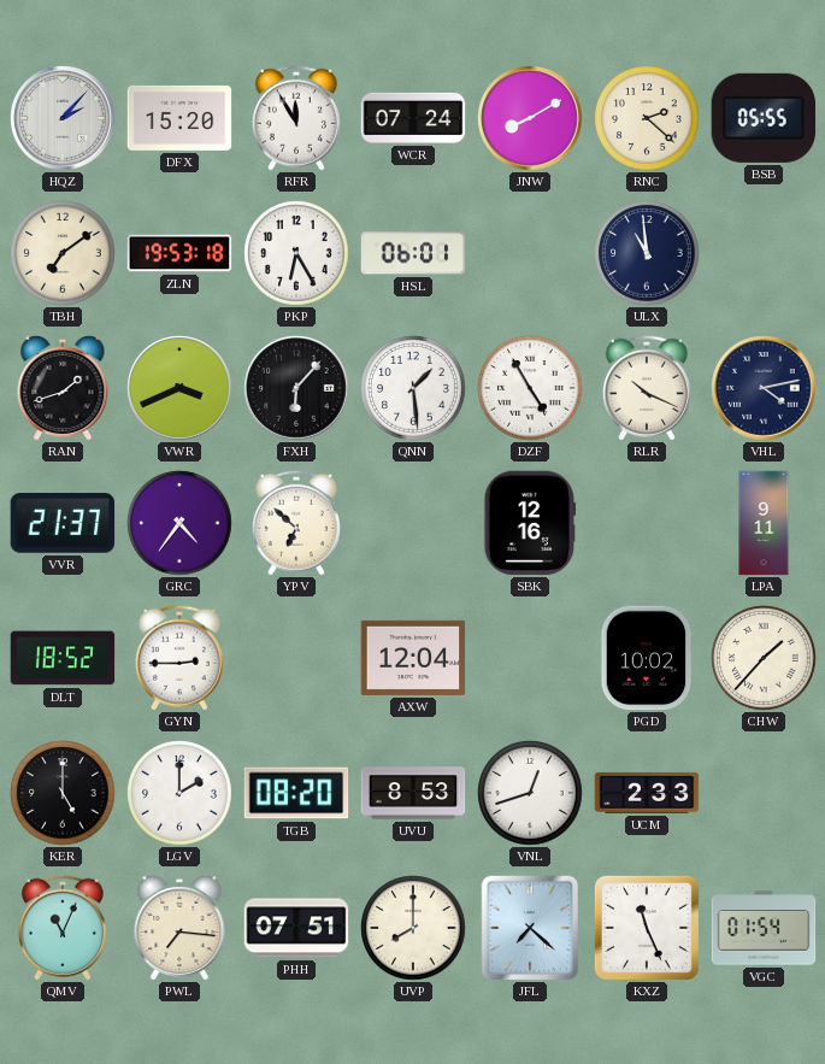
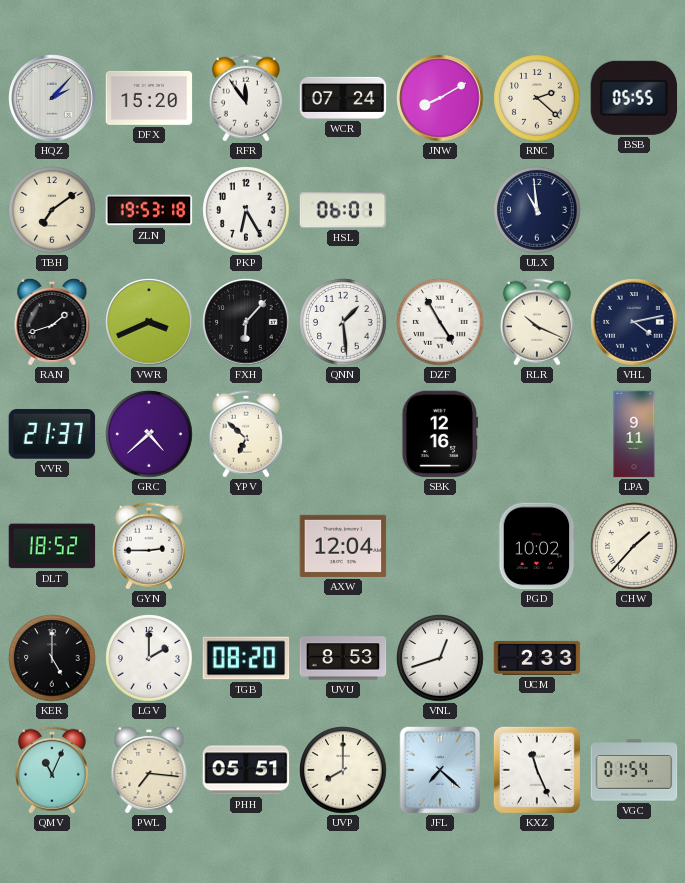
RFR: 11:55 -> 11:54 (246, 98)
GRC: 4:36 -> 4:38 (149, 434)
PHH: 07:51 -> 05:51 (246, 770)
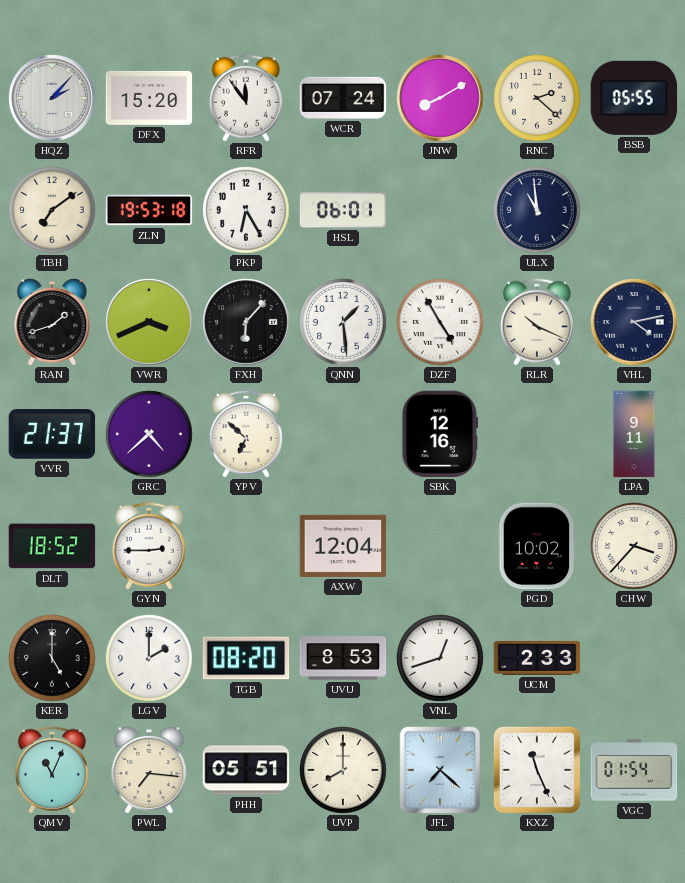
CHW: 1:37 -> 3:37 (634, 546)
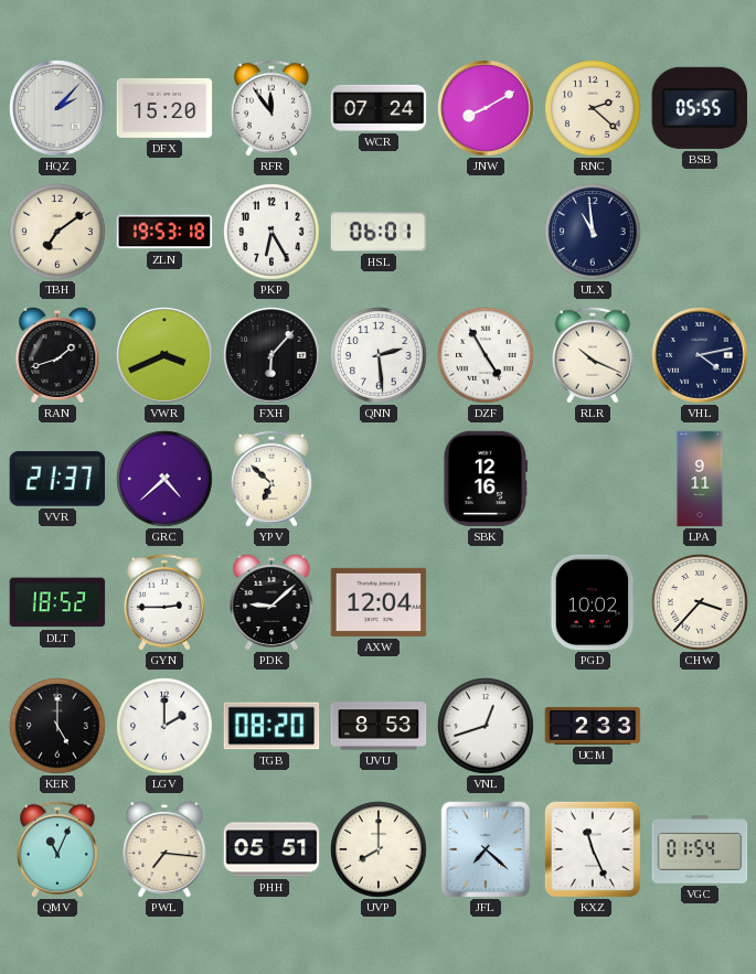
QNN: 1:29 -> 2:29 (379, 355)
PDK: none -> 9:08 (271, 601)
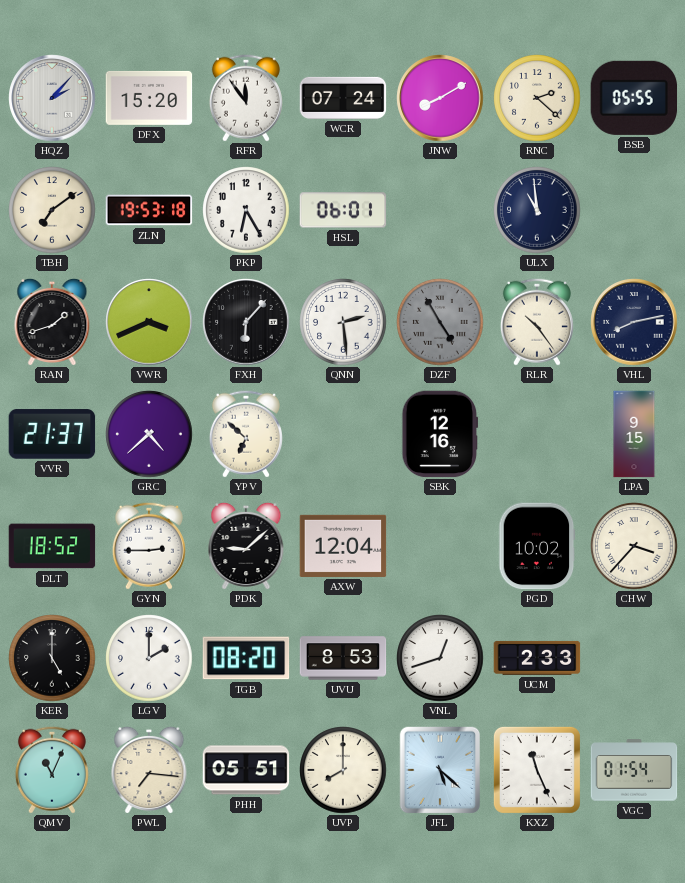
DZF dial: white -> grey (440, 322)
RLR: 10:19 -> 10:24 (537, 322)
VHL: 4:13 -> 8:13 (634, 322)
LPA: 9:11 -> 9:15 (634, 434)
JFL: 7:22 -> 5:22 (440, 770)
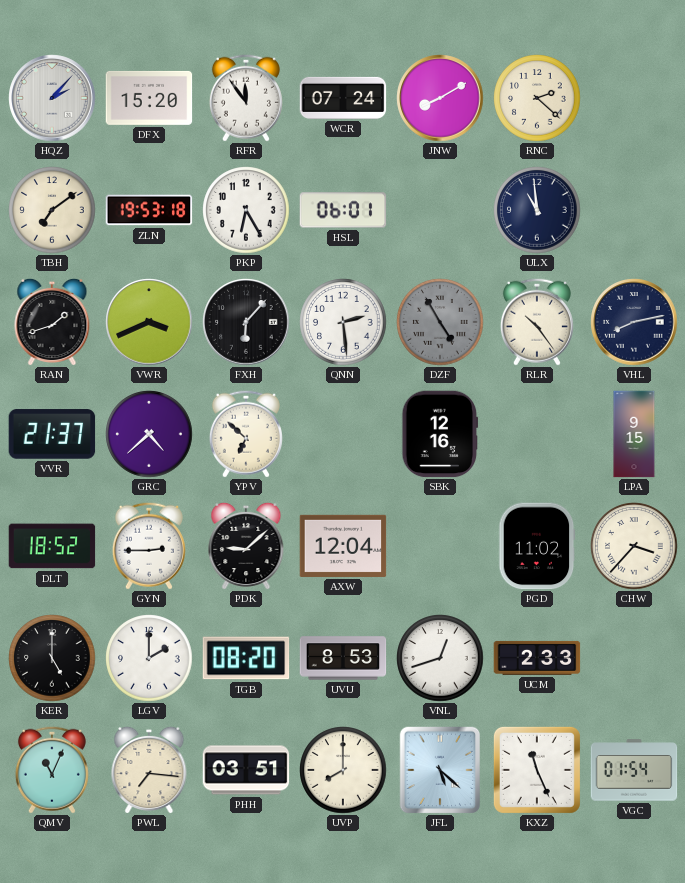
BSB: 05:55 -> none (634, 98)
PGD: 10:02 -> 11:02 (537, 546)
PHH: 05:51 -> 03:51 (246, 770)
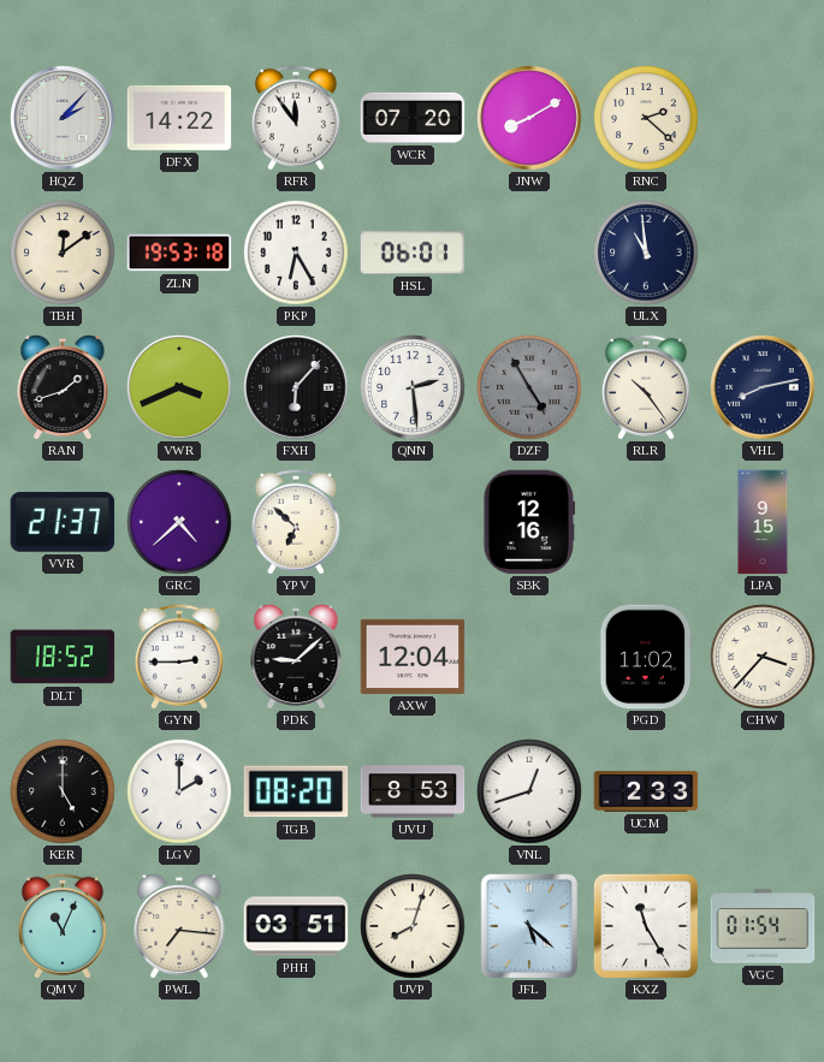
DFX: 15:20 -> 14:22 (179, 118)
WCR: 07:24 -> 07:20 (413, 118)
TBH: 7:09 -> 12:09 (63, 253)
UVP: 8:00 -> 8:03 (413, 926)
KXZ: 11:26 -> 11:25 (646, 926)
